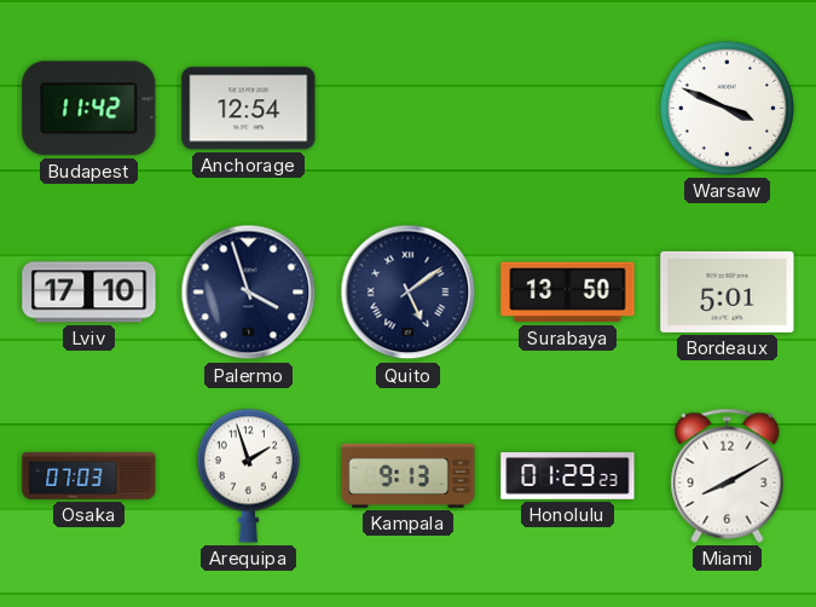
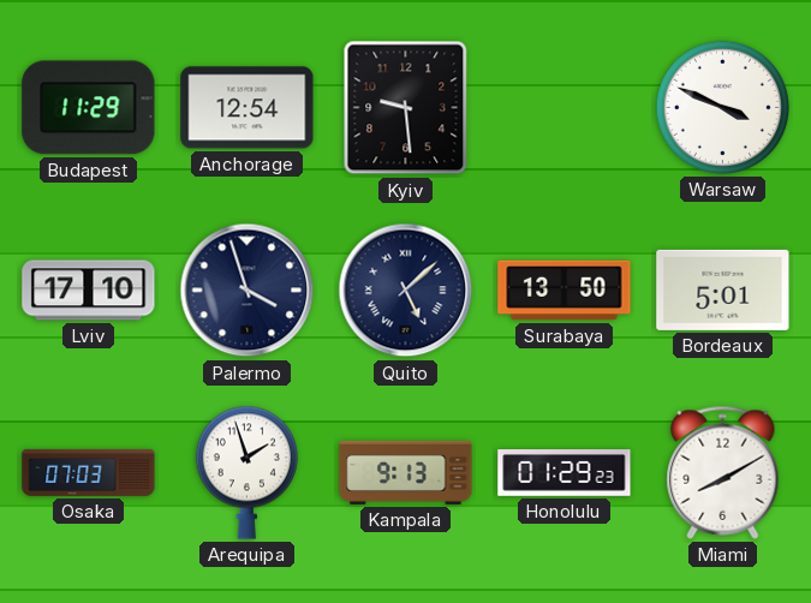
Budapest: 11:42 -> 11:29 (89, 108)
Kyiv: none -> 9:29 (406, 108)
Quito: 5:09 -> 5:08 (406, 291)
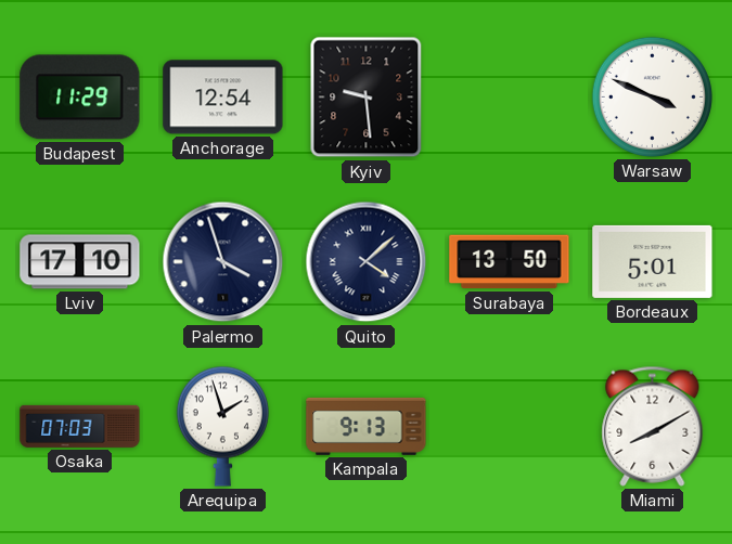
Quito: 5:08 -> 4:08 (367, 262)
Honolulu: 01:29 -> none (565, 473)
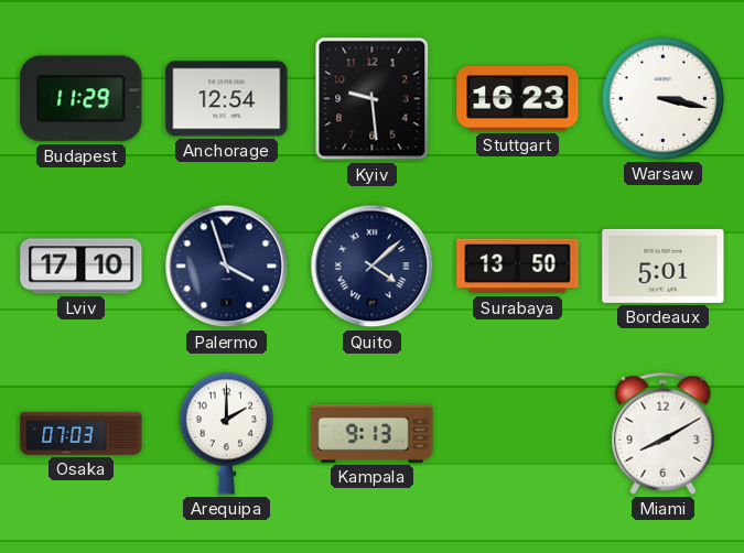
Stuttgart: none -> 16:23 (518, 98)
Warsaw: 3:49 -> 3:17 (662, 98)
Arequipa: 1:57 -> 2:00 (226, 433)
